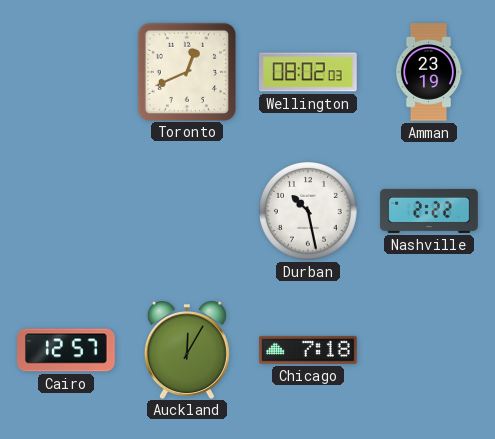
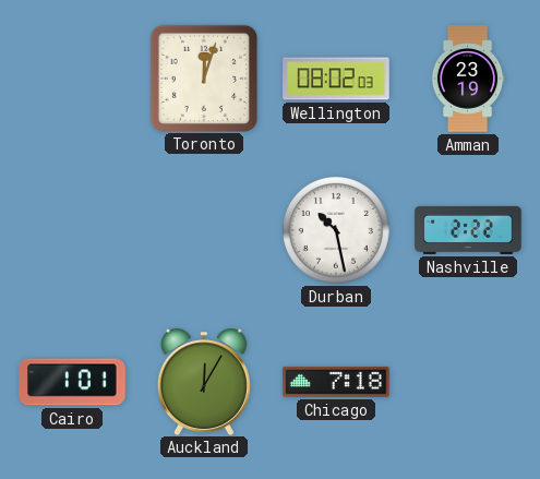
Toronto: 12:41 -> 12:03 (203, 77)
Cairo: 12:57 -> 1:01 (72, 382)
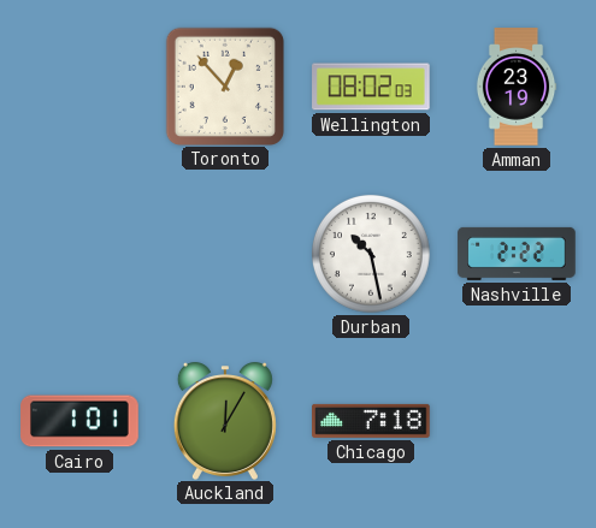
Toronto: 12:03 -> 12:53 (224, 85)
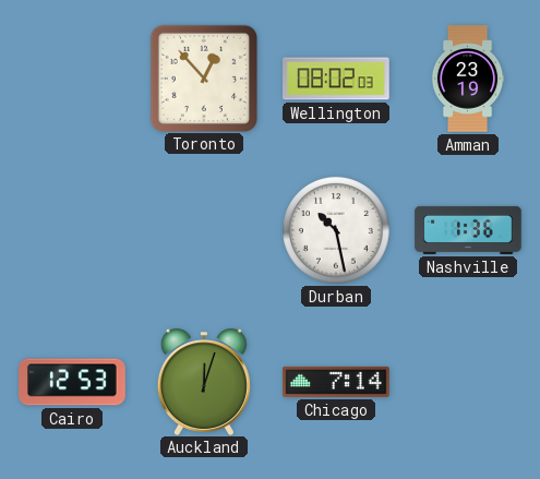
Nashville: 2:22 -> 1:36 (468, 230)
Cairo: 1:01 -> 12:53 (72, 382)
Auckland: 12:05 -> 12:03 (204, 382)
Chicago: 7:18 -> 7:14 (336, 382)
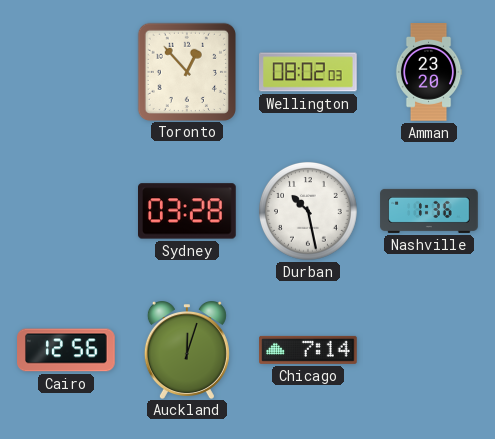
Amman: 23:19 -> 23:20 (429, 72)
Sydney: none -> 03:28 (188, 211)
Cairo: 12:53 -> 12:56 (66, 350)
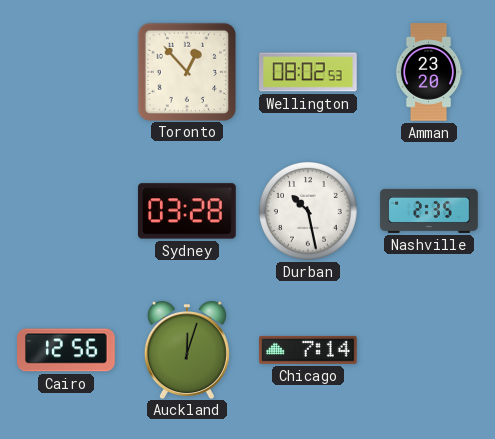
Wellington: 08:02:03 -> 08:02:53 (308, 72)
Nashville: 1:36 -> 2:35 (429, 211)
